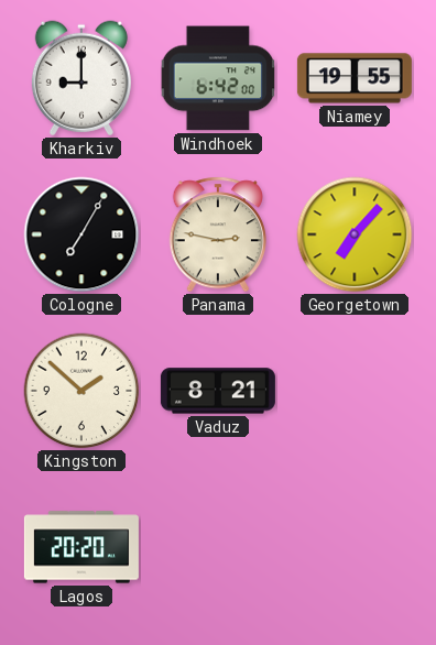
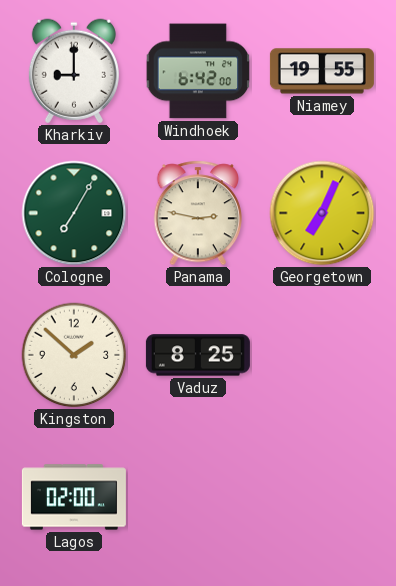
Cologne dial: black -> green (74, 213)
Georgetown: 7:07 -> 7:04 (322, 213)
Vaduz: 8:21 -> 8:25 (198, 355)
Lagos: 20:20 -> 02:00 (74, 497)
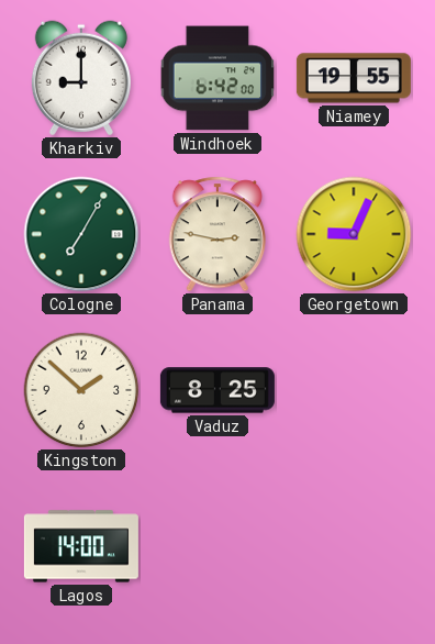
Georgetown: 7:04 -> 9:04 (354, 234)
Lagos: 02:00 -> 14:00 (81, 546)
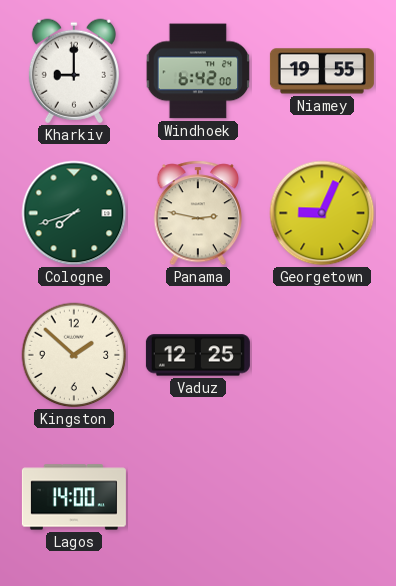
Cologne: 7:05 -> 7:42 (74, 213)
Vaduz: 8:25 -> 12:25 (198, 355)
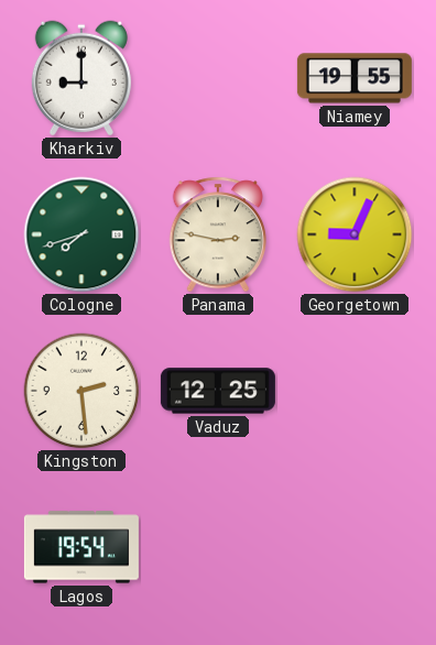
Windhoek: 6:42 -> none (198, 71)
Kingston: 1:52 -> 2:29 (81, 391)
Lagos: 14:00 -> 19:54 (81, 547)
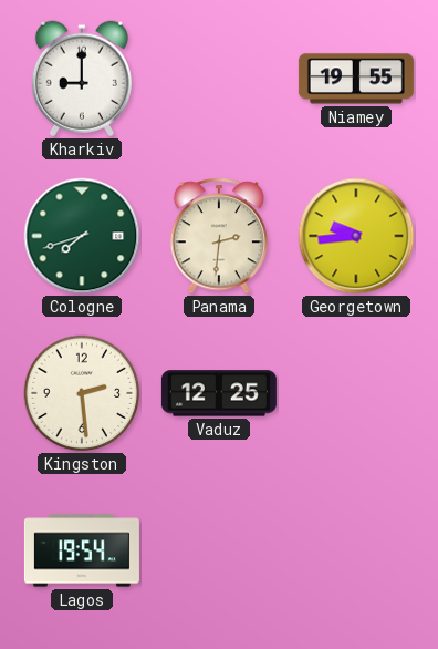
Panama: 2:47 -> 2:31 (218, 236)
Georgetown: 9:04 -> 9:44 (356, 236)
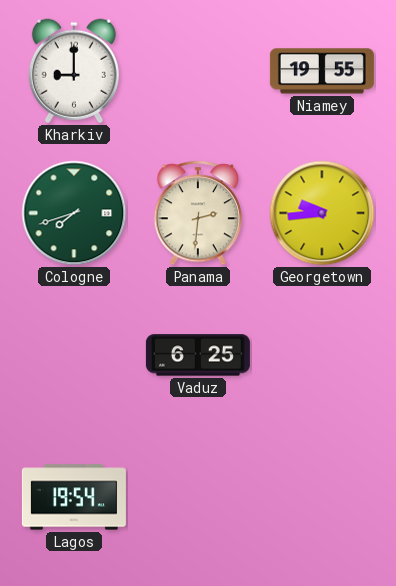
Kingston: 2:29 -> none (82, 393)
Vaduz: 12:25 -> 6:25 (198, 355)
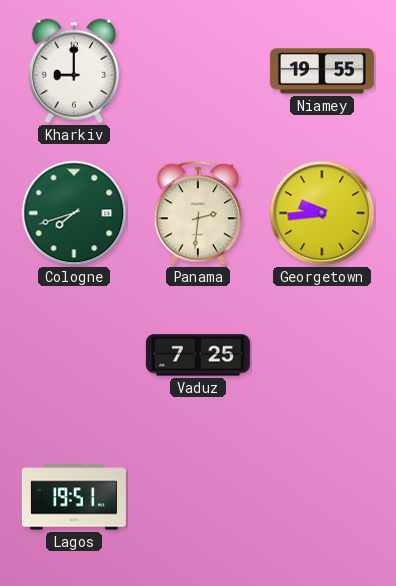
Vaduz: 6:25 -> 7:25 (198, 355)
Lagos: 19:54 -> 19:51 (74, 497)
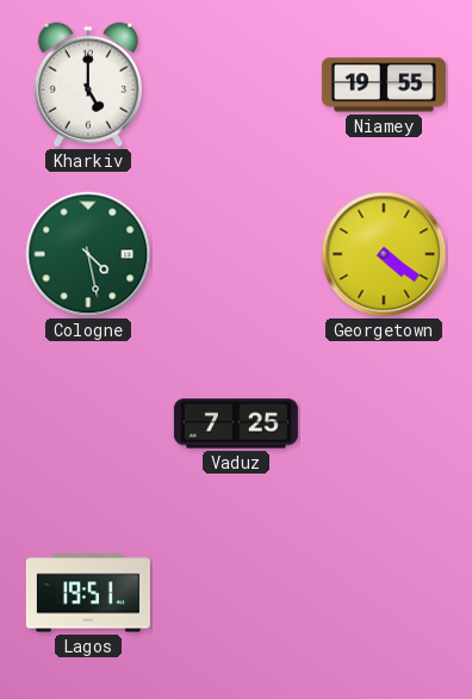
Kharkiv: 9:00 -> 5:00 (88, 85)
Cologne: 7:42 -> 4:28 (88, 254)
Panama: 2:31 -> none (197, 213)
Georgetown: 9:44 -> 4:21 (384, 254)
